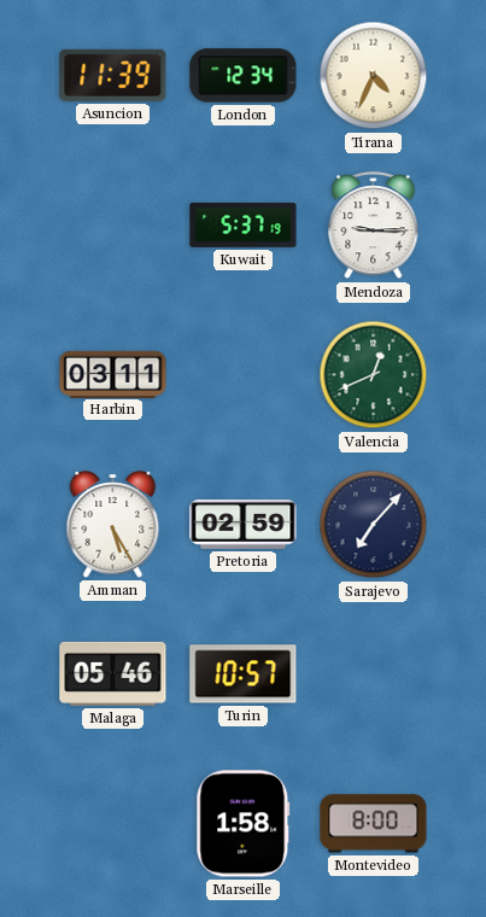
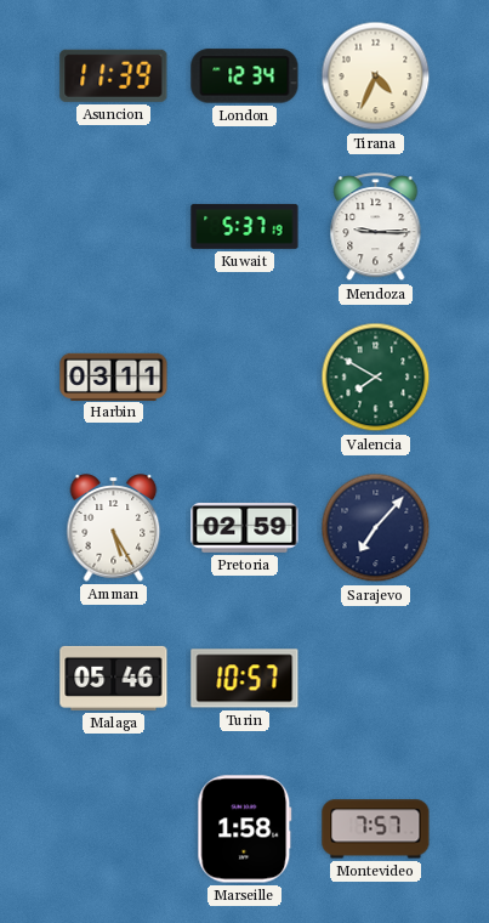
Valencia: 12:41 -> 7:50 (376, 378)
Montevideo: 8:00 -> 7:57 (376, 829)
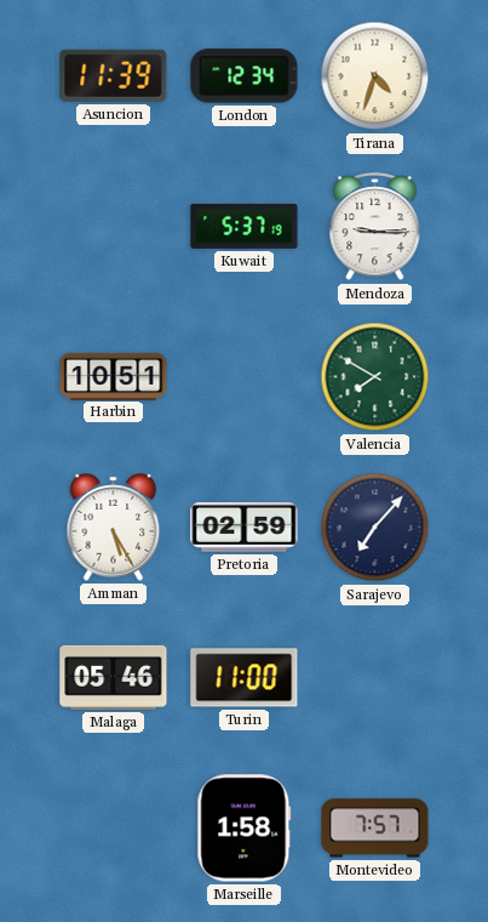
Tirana: 4:34 -> 4:33 (375, 76)
Harbin: 03:11 -> 10:51 (114, 376)
Turin: 10:57 -> 11:00 (245, 678)
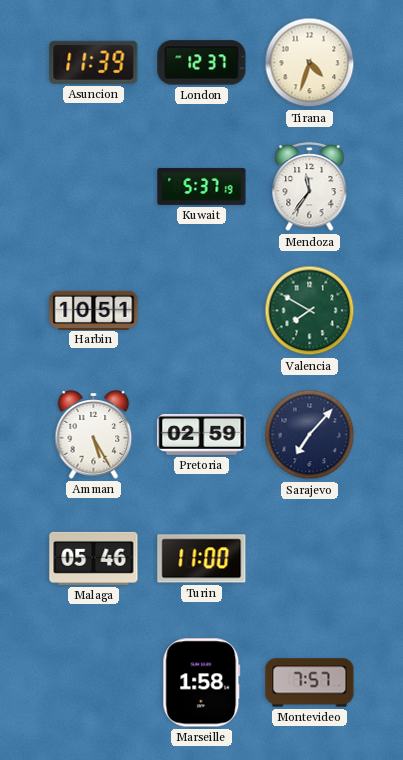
London: 12:34 -> 12:37 (202, 63)
Mendoza: 9:15 -> 11:36 (310, 187)
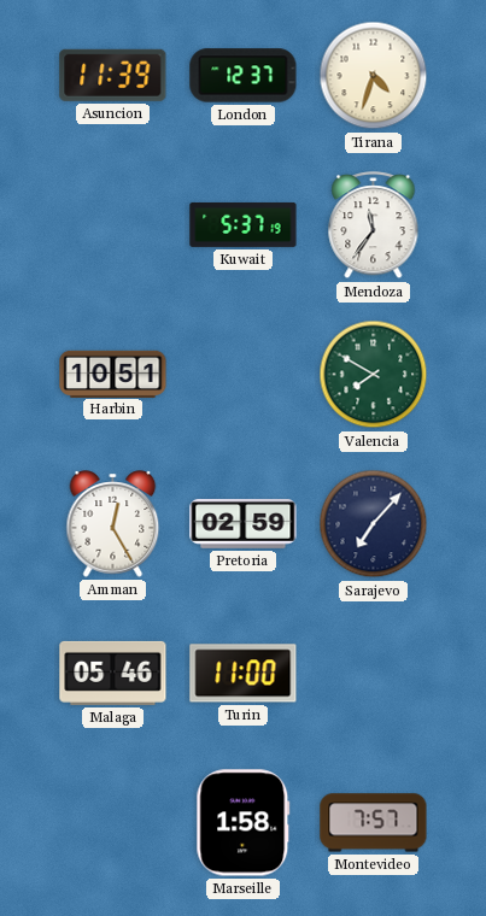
Amman: 5:25 -> 12:25 (113, 524)
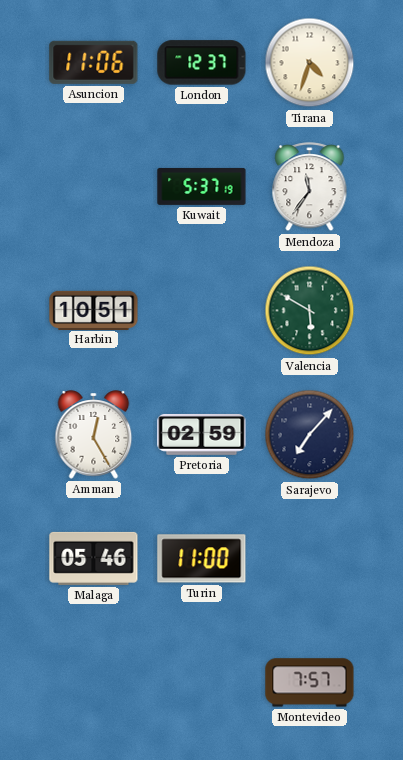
Asuncion: 11:39 -> 11:06 (94, 62)
Valencia: 7:50 -> 5:50 (310, 311)
Marseille: 1:58 -> none (244, 823)
